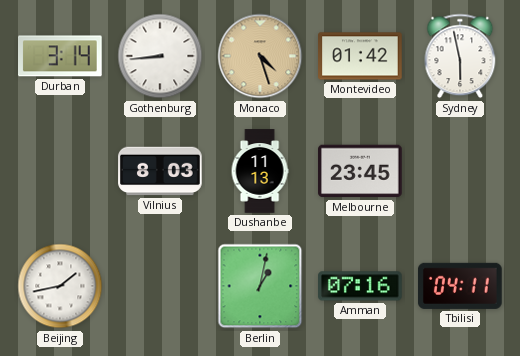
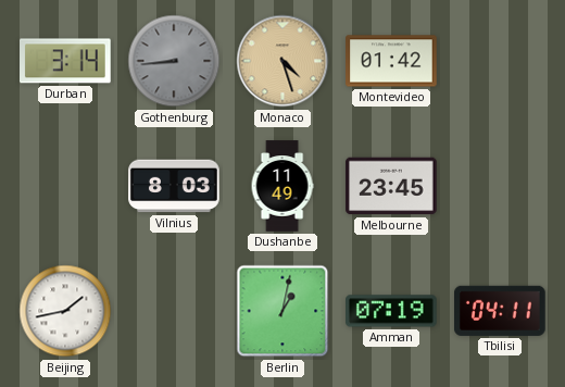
Gothenburg dial: white -> grey (174, 61)
Sydney: 5:58 -> none (460, 56)
Dushanbe: 11:13 -> 11:49 (282, 186)
Amman: 07:16 -> 07:19 (392, 311)
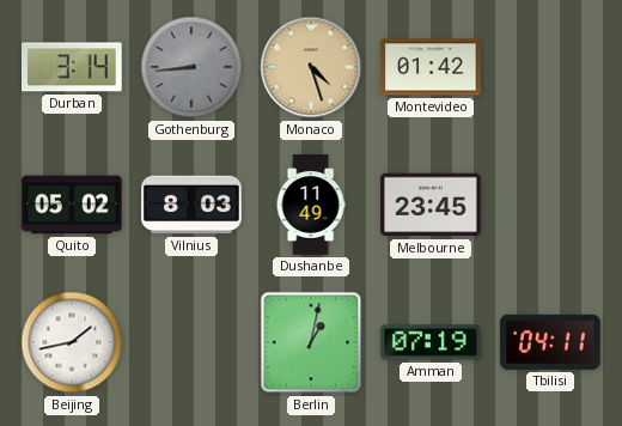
Quito: none -> 05:02 (72, 205)
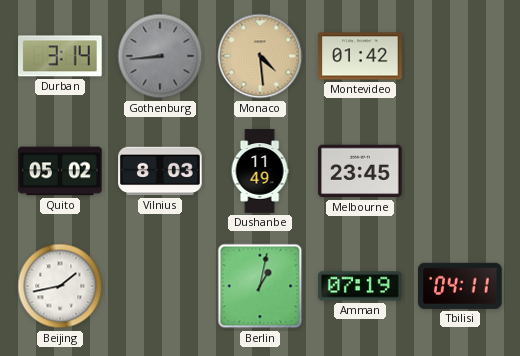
Monaco: 4:27 -> 4:29 (260, 56)
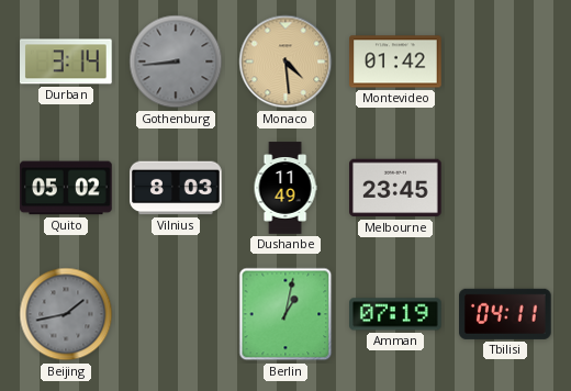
Beijing dial: white -> grey (66, 314)
